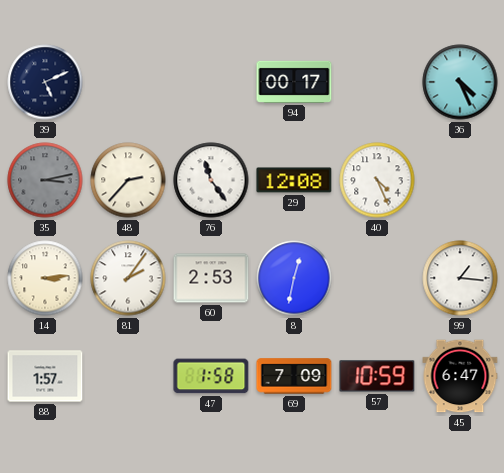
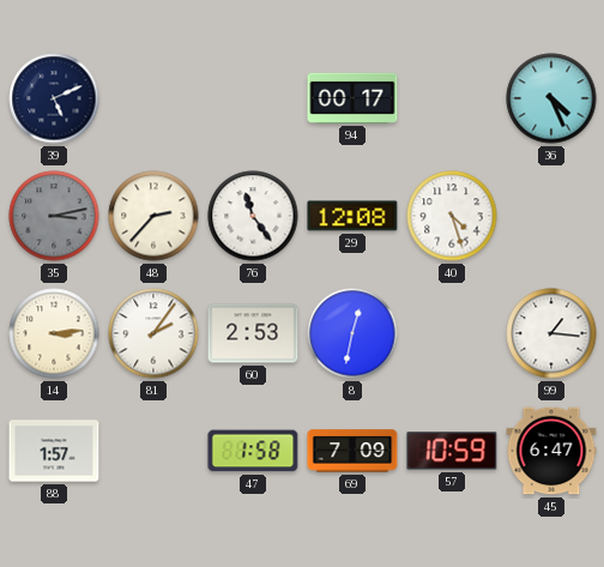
40: 4:26 -> 4:27 (452, 216)
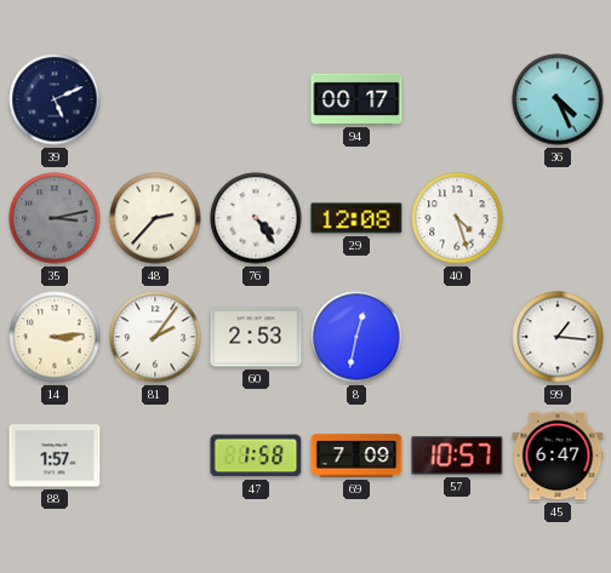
76: 11:24 -> 4:24 (256, 218)
57: 10:59 -> 10:57 (457, 455)
